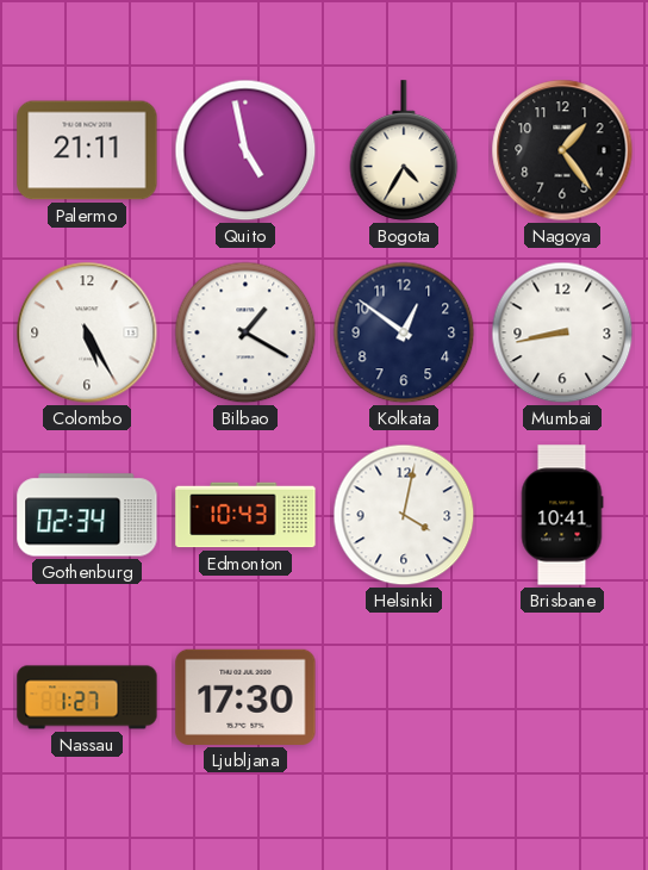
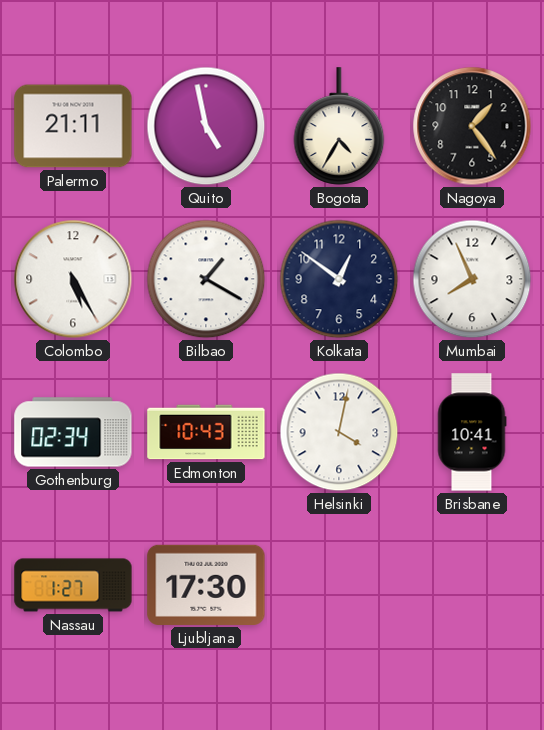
Mumbai: 8:43 -> 7:56 (472, 279)
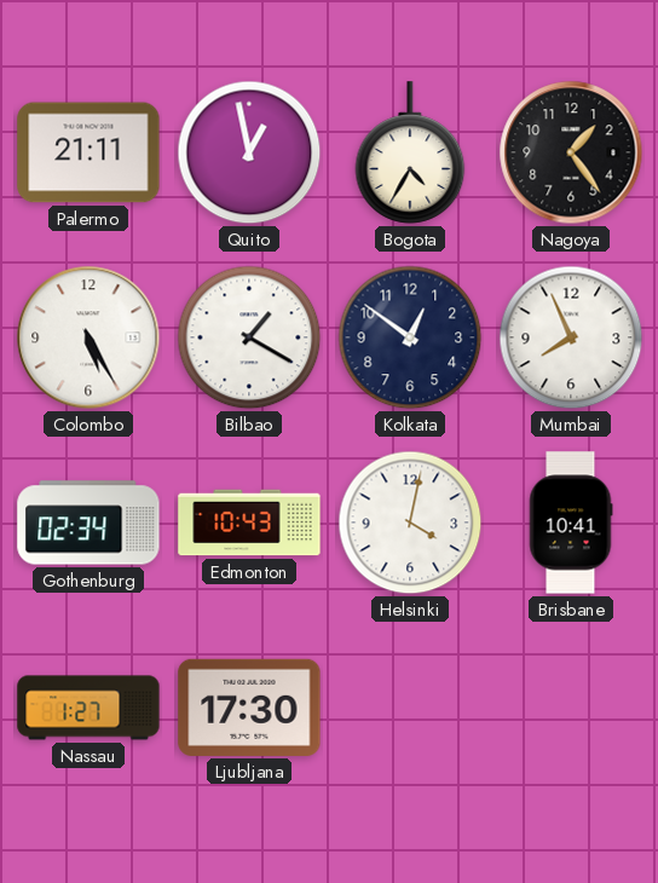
Quito: 4:58 -> 12:58 (249, 152)
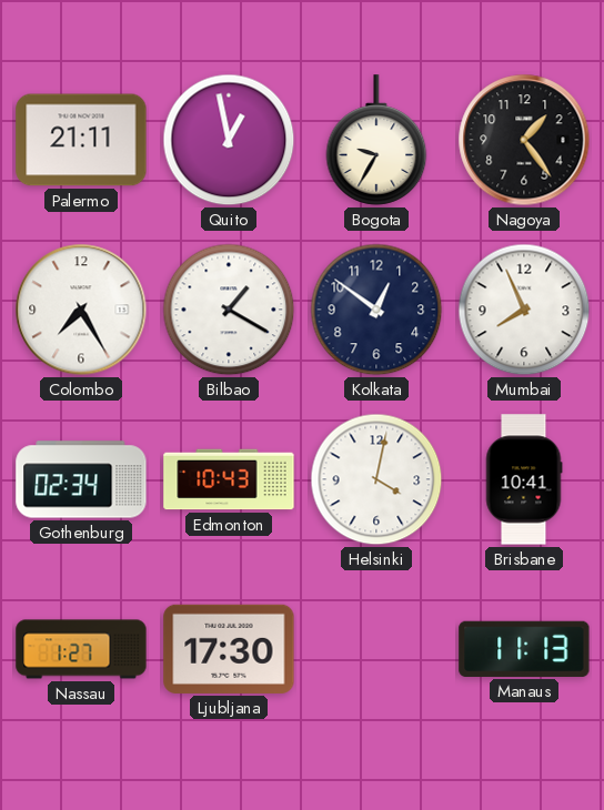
Bogota: 4:35 -> 9:35 (376, 140)
Colombo: 5:25 -> 7:25 (81, 310)
Manaus: none -> 11:13 (524, 649)
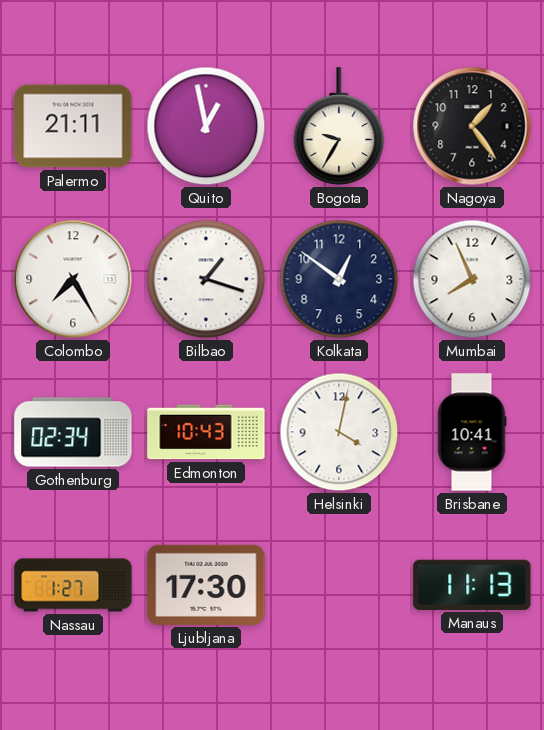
Bilbao: 1:20 -> 1:18 (206, 279)
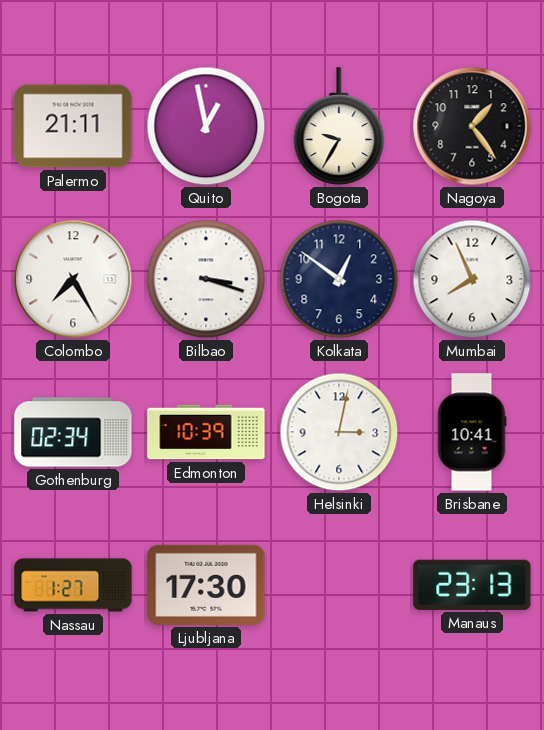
Bilbao: 1:18 -> 3:18 (206, 279)
Edmonton: 10:43 -> 10:39 (206, 432)
Helsinki: 4:02 -> 3:02 (339, 432)
Manaus: 11:13 -> 23:13 (472, 585)
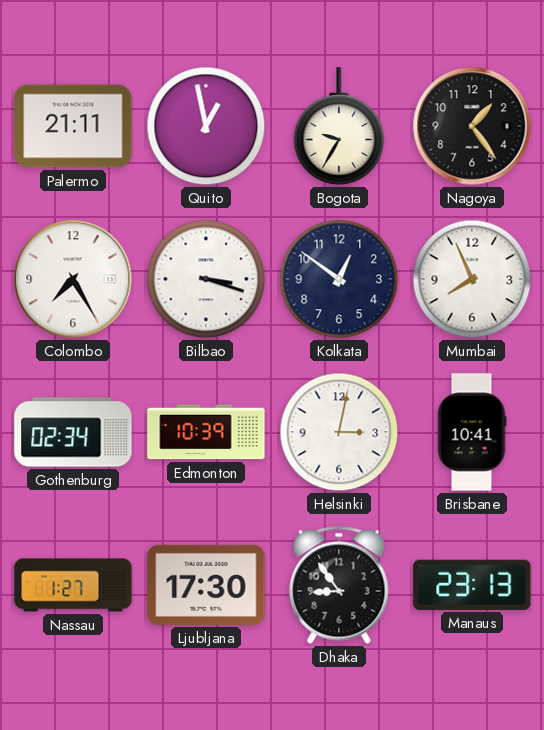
Dhaka: none -> 8:54 (339, 585)
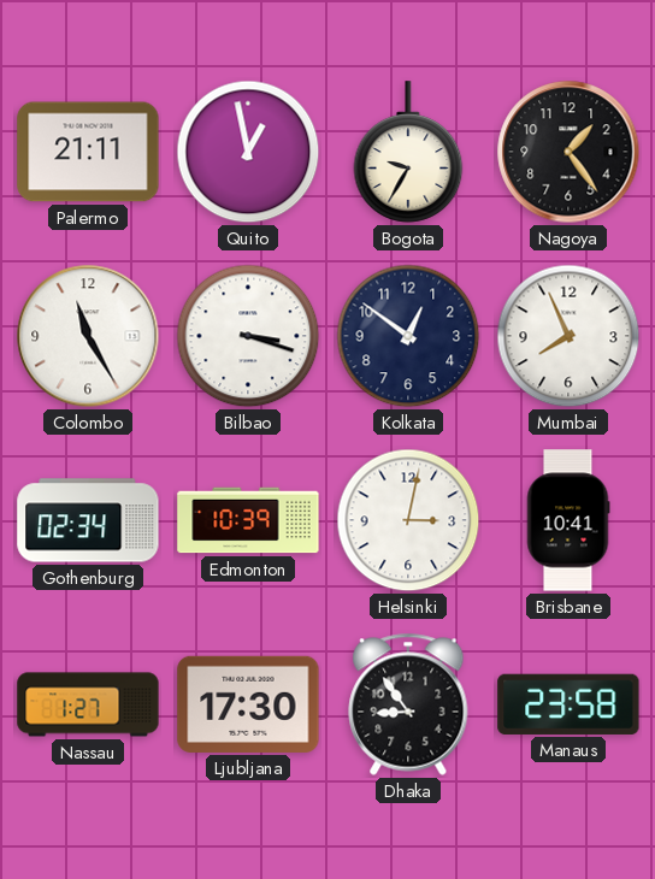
Colombo: 7:25 -> 11:25 (88, 336)
Manaus: 23:13 -> 23:58 (568, 704)
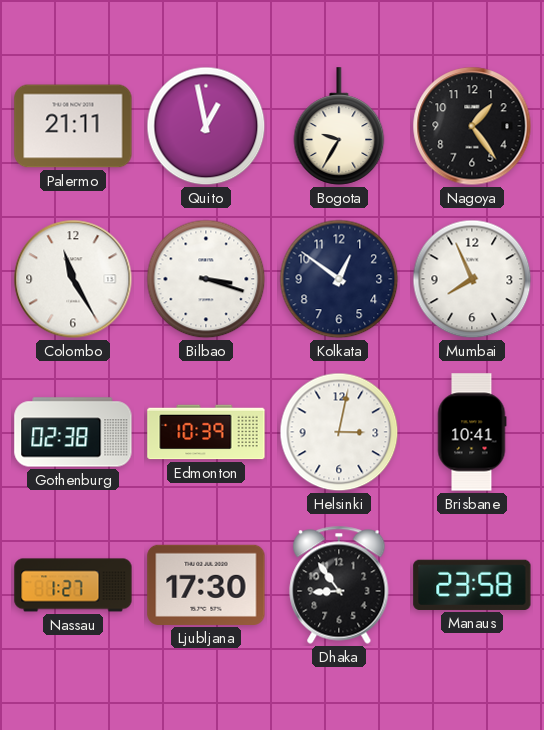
Gothenburg: 02:34 -> 02:38 (73, 432)
